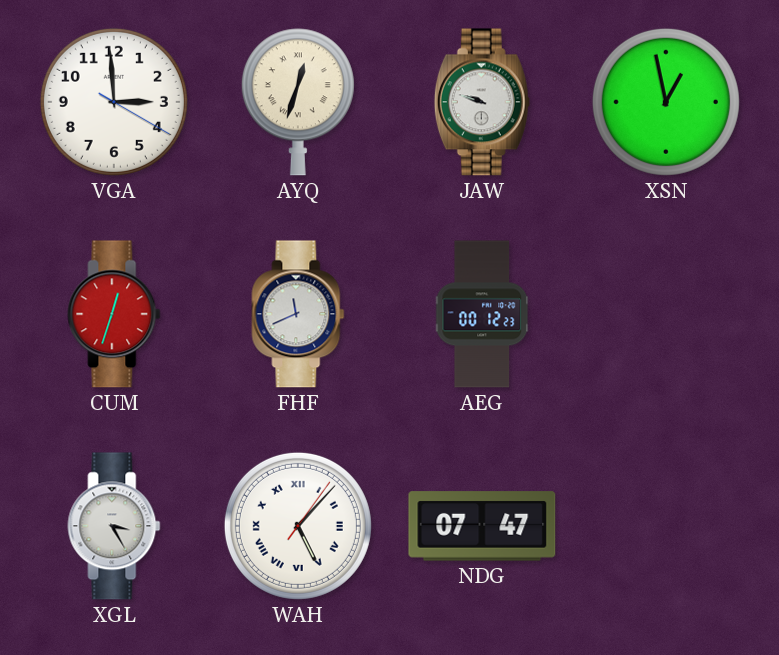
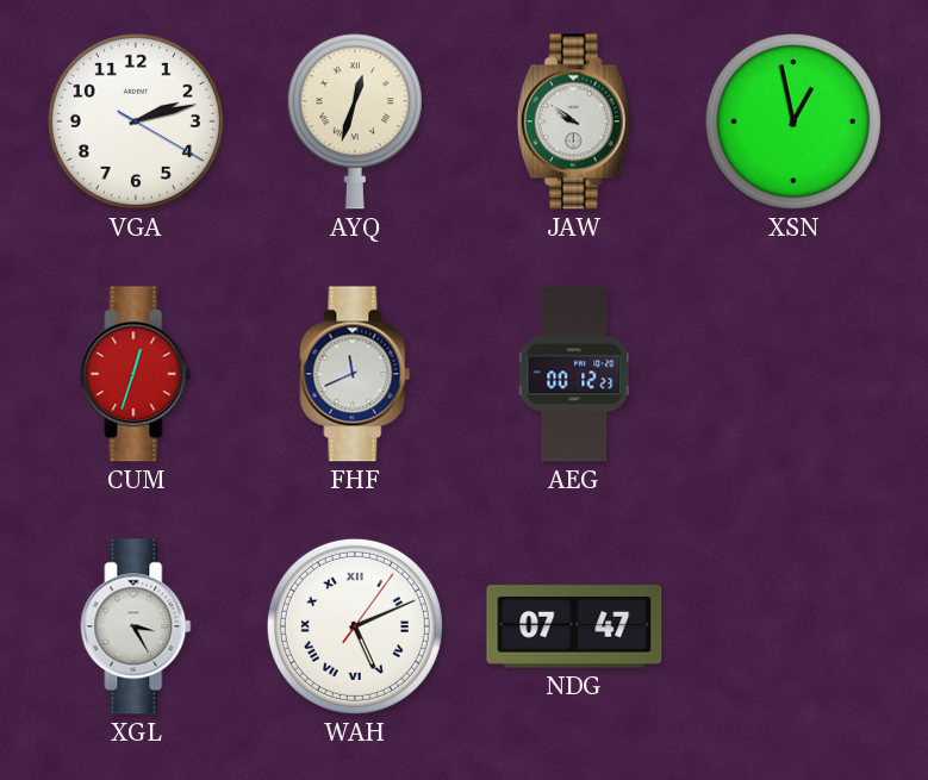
VGA: 2:59 -> 2:12 (136, 121)
JAW: 9:48 -> 9:51 (574, 121)
WAH: 5:07 -> 5:11 (355, 626)
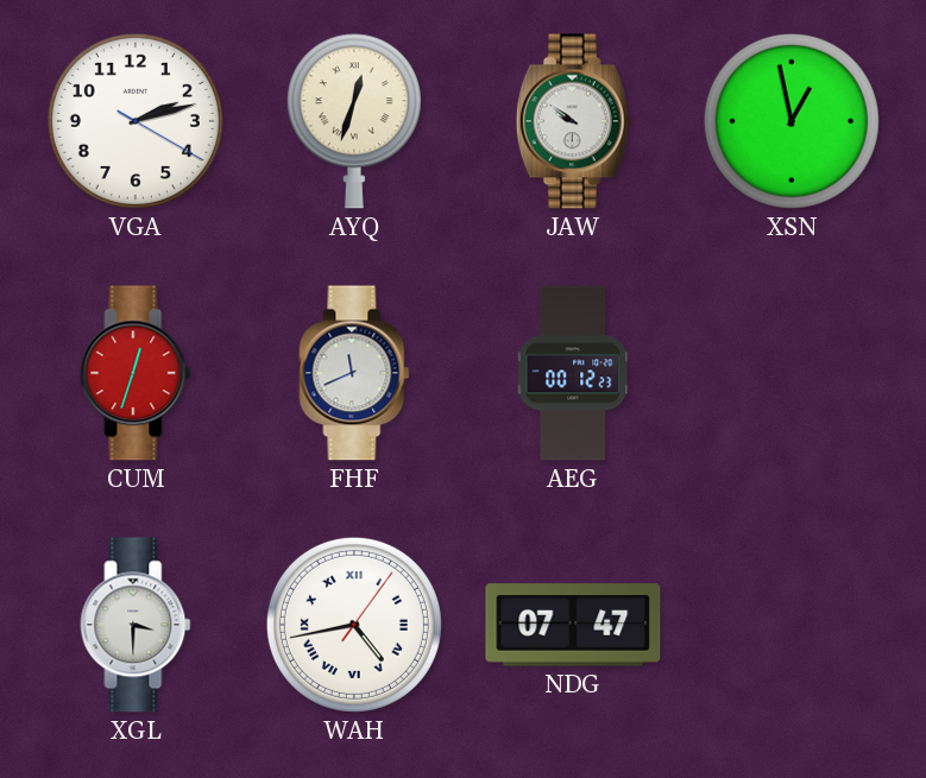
XGL: 3:25 -> 3:30 (136, 625)
WAH: 5:11 -> 4:43 (354, 625)
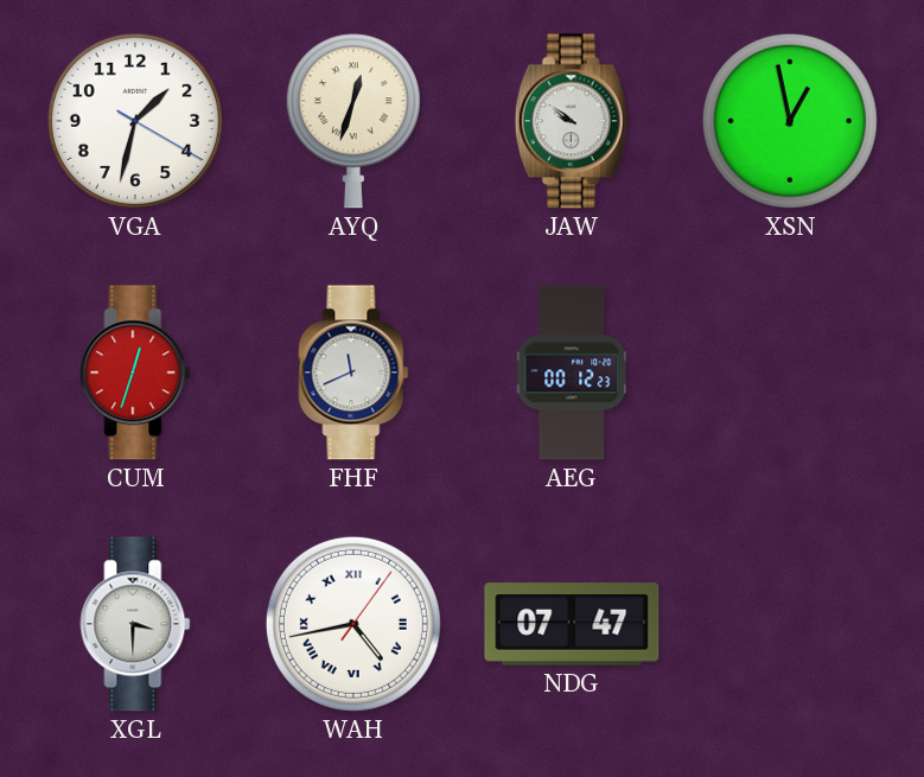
VGA: 2:12 -> 1:32 (135, 121)
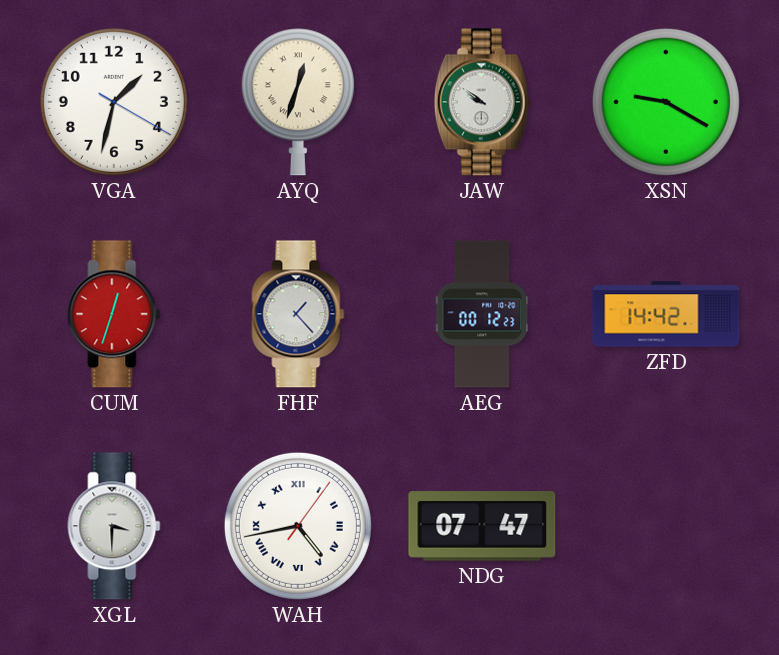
XSN: 12:58 -> 9:20 (666, 102)
FHF: 11:41 -> 1:23 (298, 314)
ZFD: none -> 14:42 (666, 314)
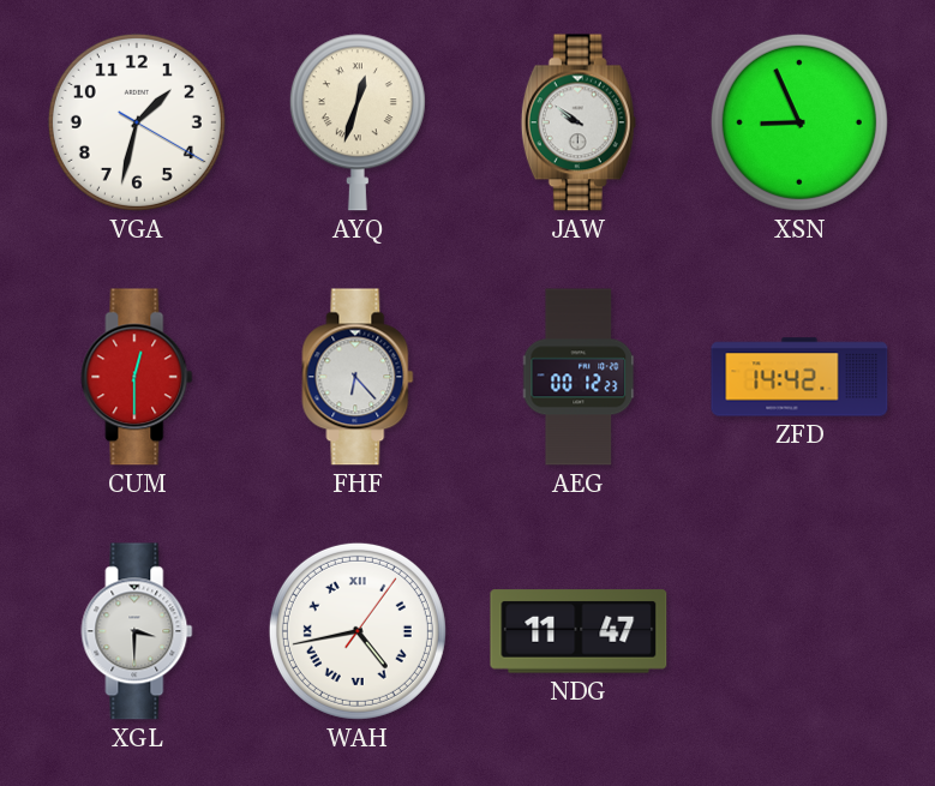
XSN: 9:20 -> 8:56 (799, 122)
CUM: 12:33 -> 12:30 (137, 377)
FHF: 1:23 -> 6:23 (358, 377)
NDG: 07:47 -> 11:47 (579, 631)
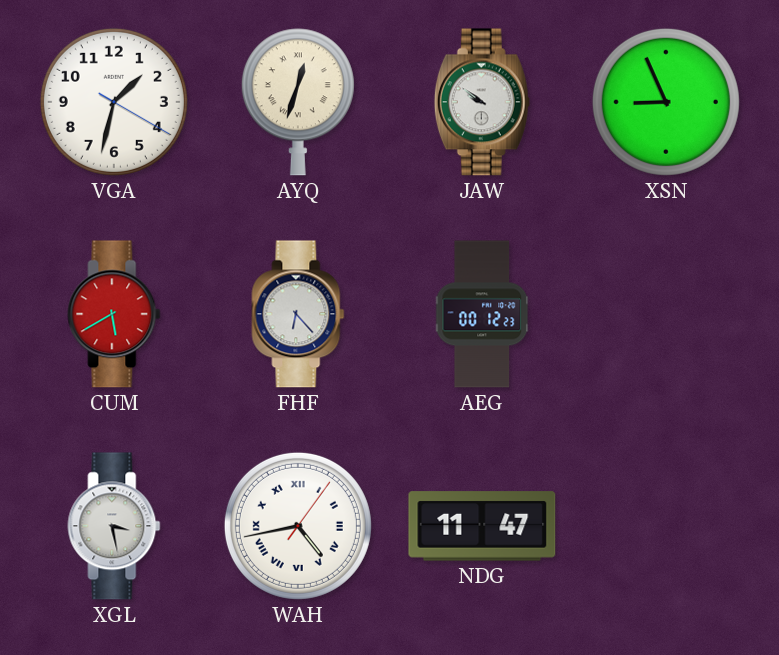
CUM: 12:30 -> 5:40 (114, 314)
ZFD: 14:42 -> none (799, 377)
XGL: 3:30 -> 3:28 (114, 526)
